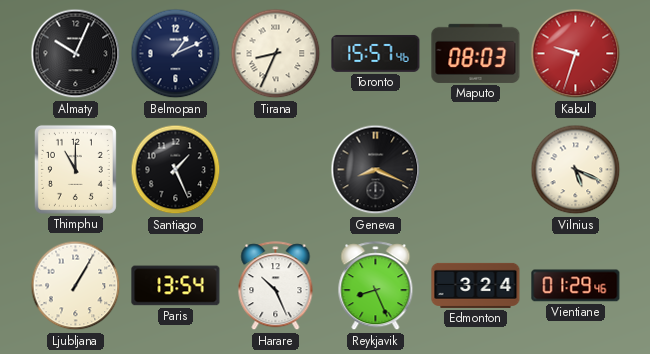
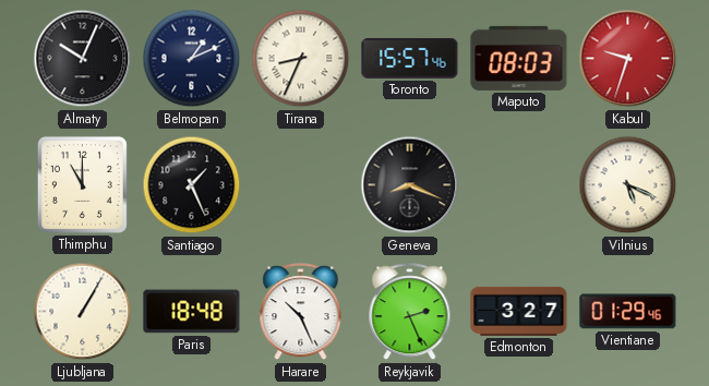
Paris: 13:54 -> 18:48 (192, 312)
Reykjavik: 8:26 -> 2:26 (410, 312)
Edmonton: 3:24 -> 3:27 (519, 311)
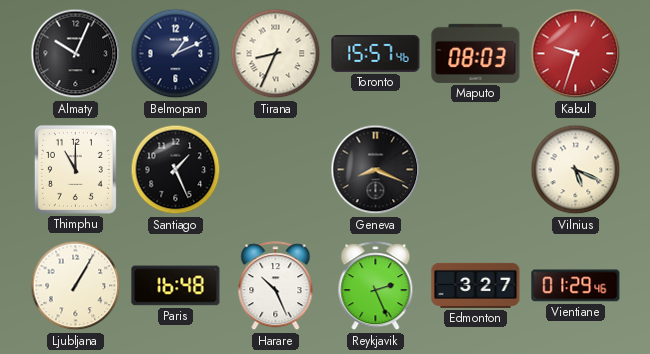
Paris: 18:48 -> 16:48 (176, 286)
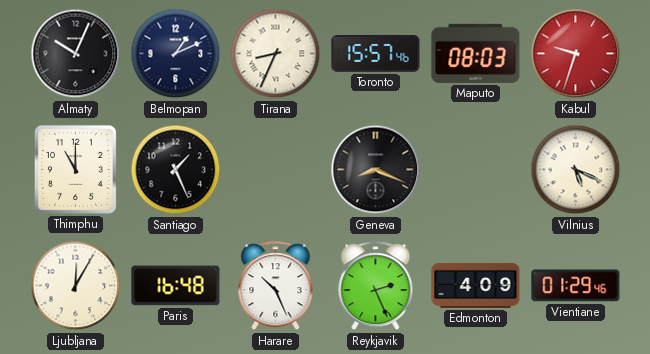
Ljubljana: 1:05 -> 12:05 (76, 286)
Edmonton: 3:27 -> 4:09 (476, 285)
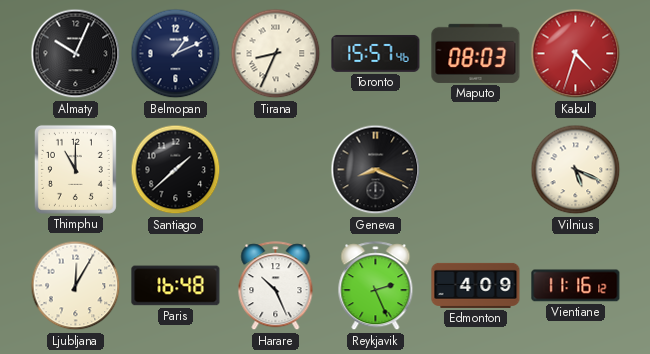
Kabul: 9:33 -> 4:33 (576, 54)
Santiago: 1:26 -> 1:38 (176, 170)
Vientiane: 01:29 -> 11:16 (576, 286)
